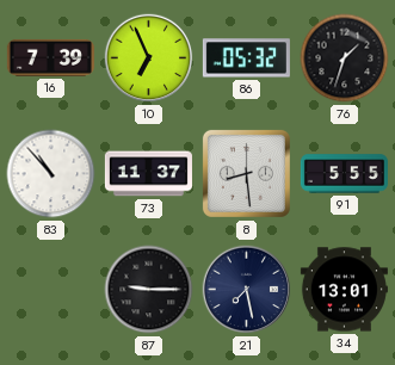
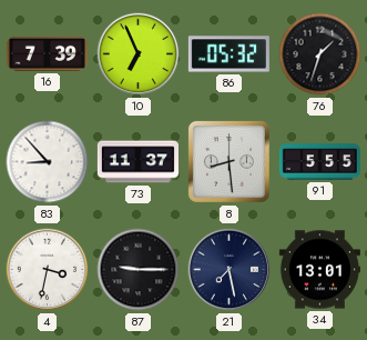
83: 10:53 -> 8:53 (48, 162)
4: none -> 3:32 (48, 270)
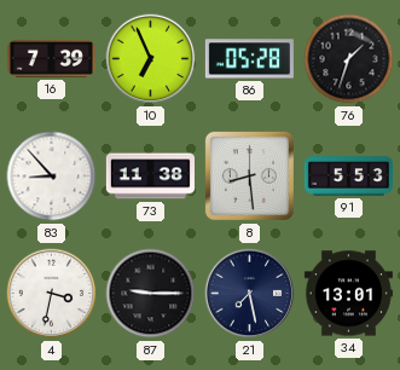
86: 05:32 -> 05:28 (249, 59)
73: 11:37 -> 11:38 (150, 177)
91: 5:55 -> 5:53 (348, 177)
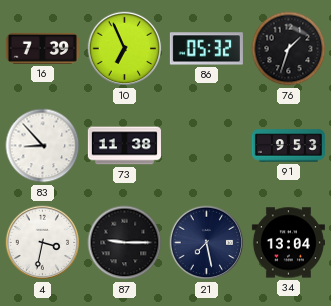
86: 05:28 -> 05:32 (206, 49)
8: 8:29 -> none (249, 175)
91: 5:53 -> 9:53 (288, 146)
34: 13:01 -> 13:04 (288, 243)
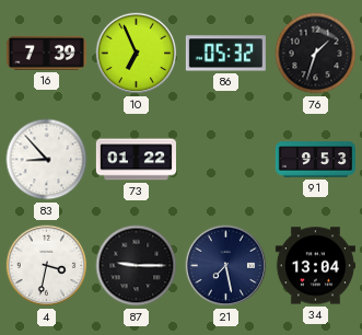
73: 11:38 -> 01:22 (136, 160)
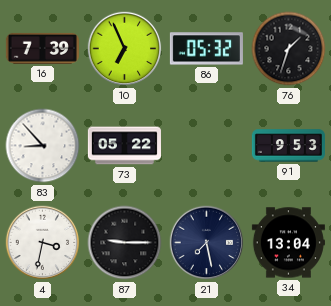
73: 01:22 -> 05:22 (124, 146)
